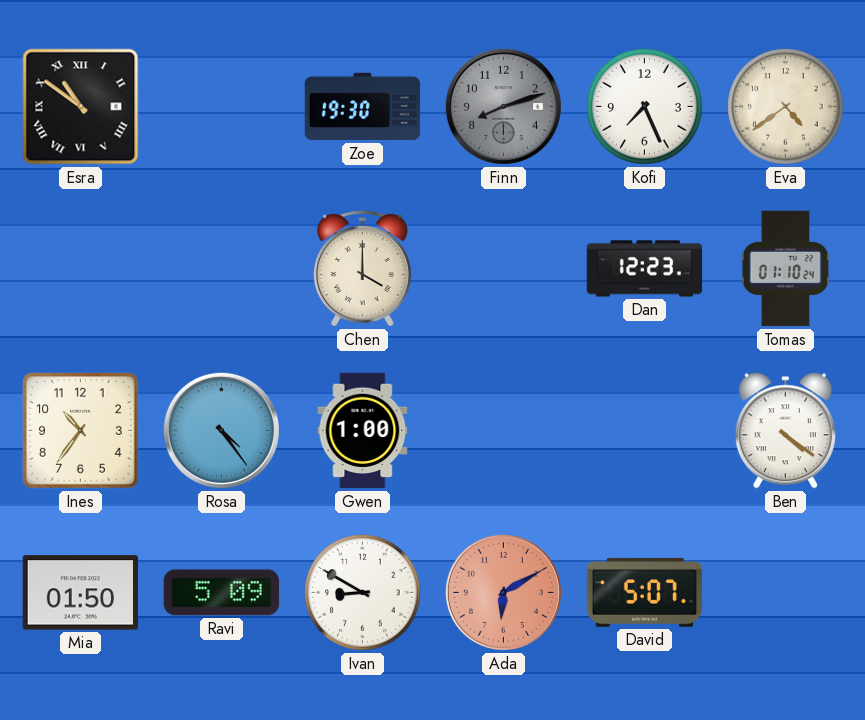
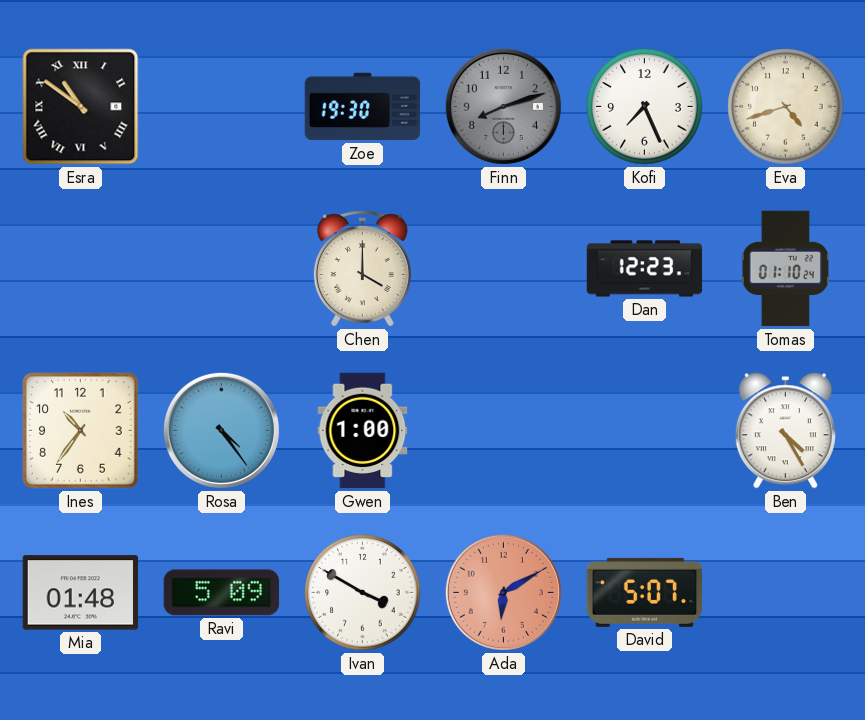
Eva: 4:39 -> 4:42 (786, 107)
Ben: 4:21 -> 4:25 (785, 431)
Mia: 01:50 -> 01:48 (81, 593)
Ivan: 8:50 -> 3:50 (363, 593)
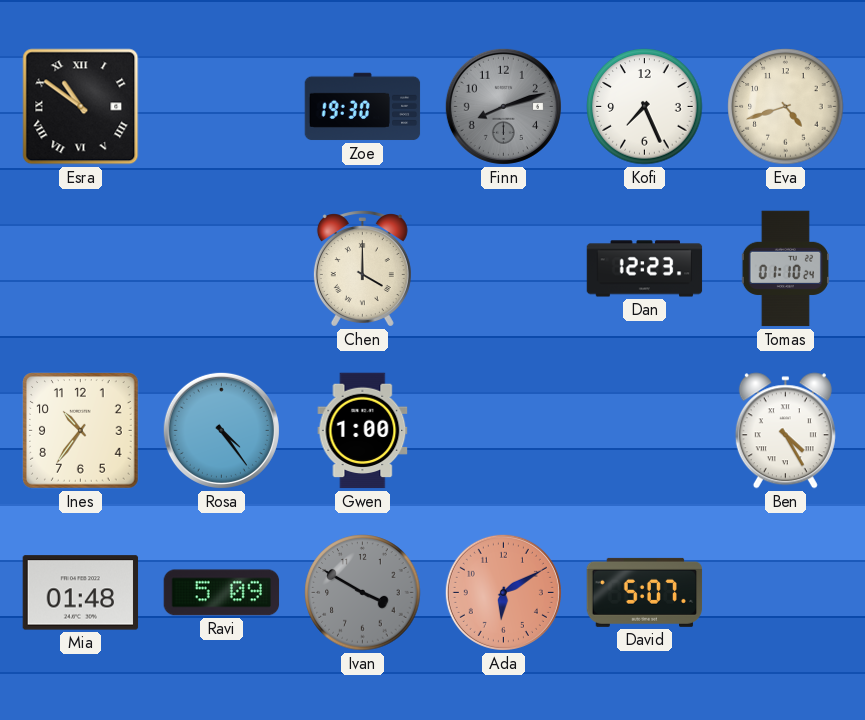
Ivan dial: white -> grey (363, 593)
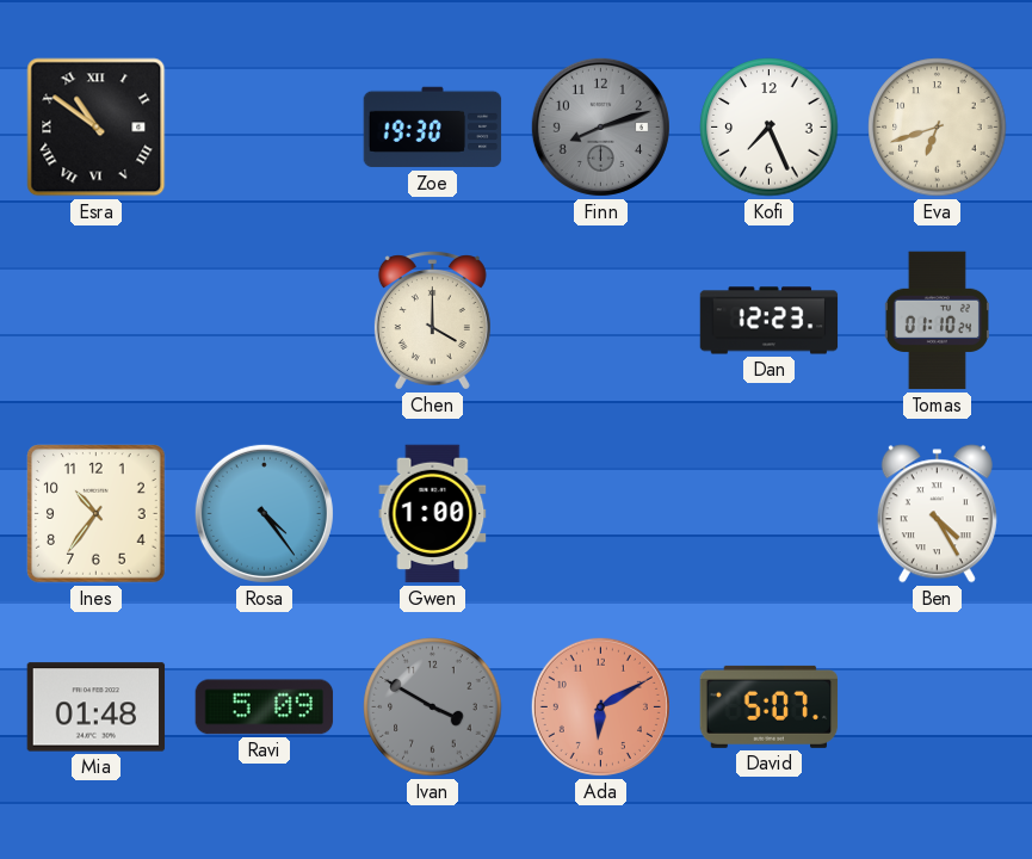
Eva: 4:42 -> 6:42 (938, 128)
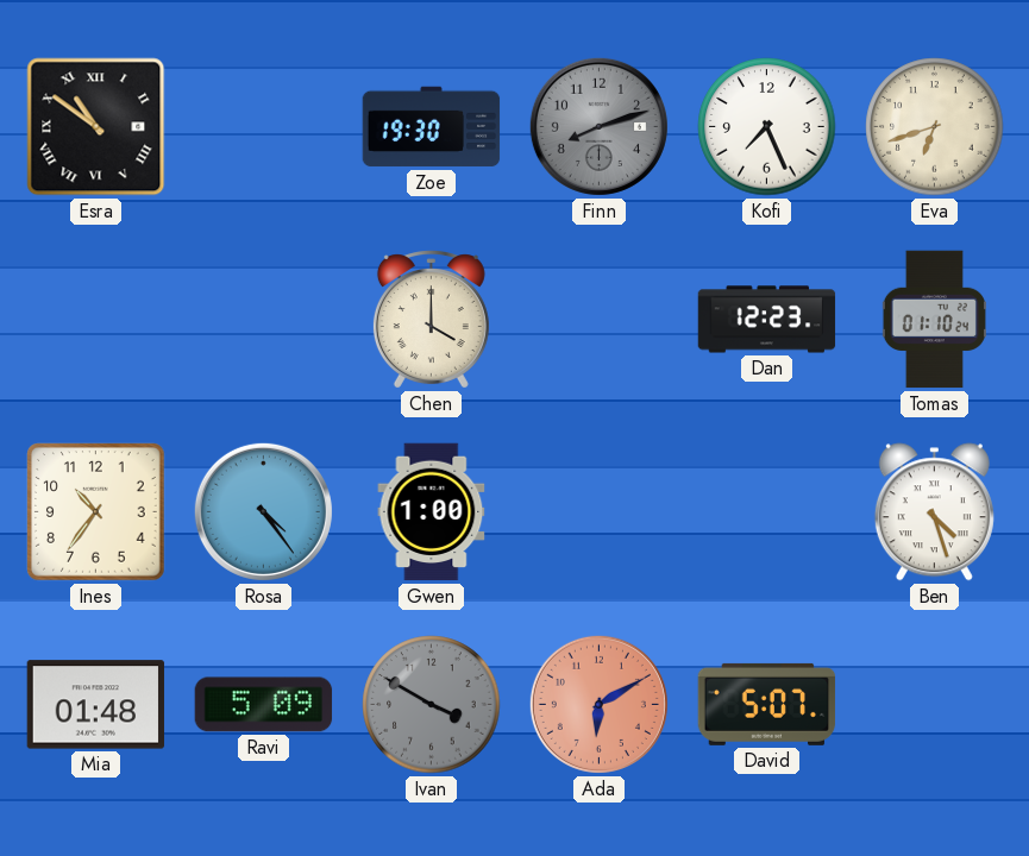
Ben: 4:25 -> 4:27 (934, 512)
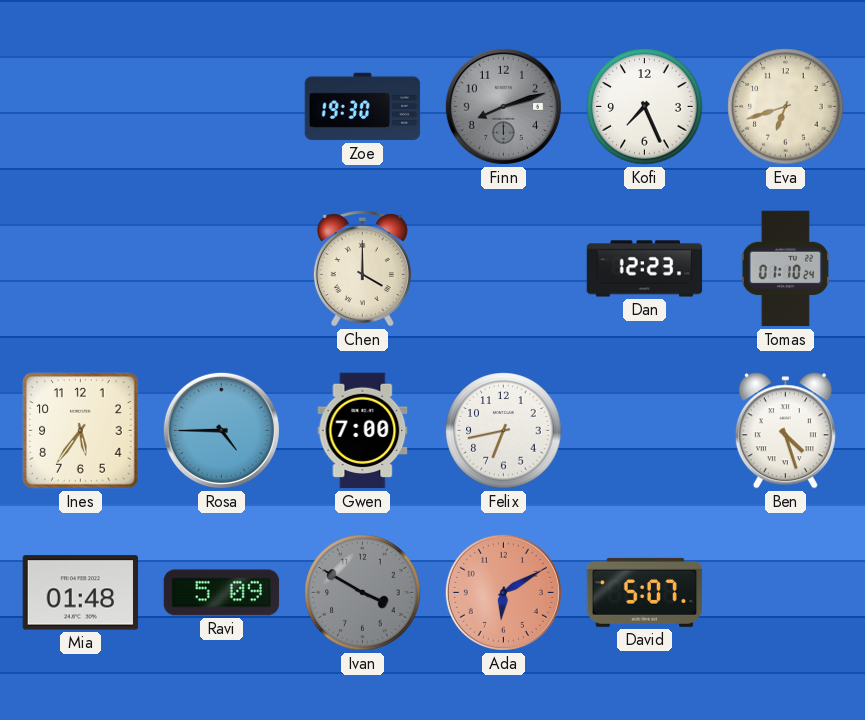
Esra: 10:51 -> none (96, 127)
Ines: 10:36 -> 5:36 (81, 431)
Rosa: 4:24 -> 4:45 (221, 430)
Gwen: 1:00 -> 7:00 (363, 431)
Felix: none -> 6:43 (504, 431)
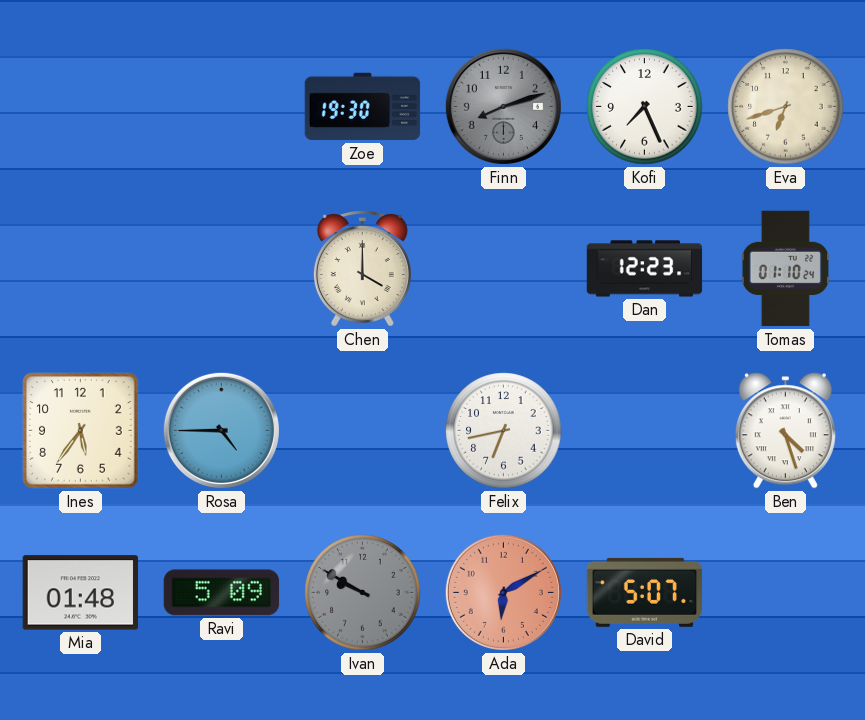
Gwen: 7:00 -> none (363, 431)
Ivan: 3:50 -> 9:50 (363, 593)
